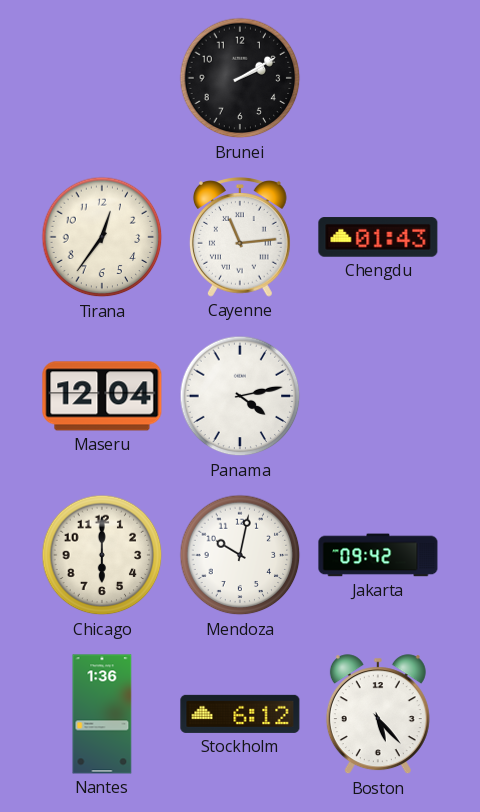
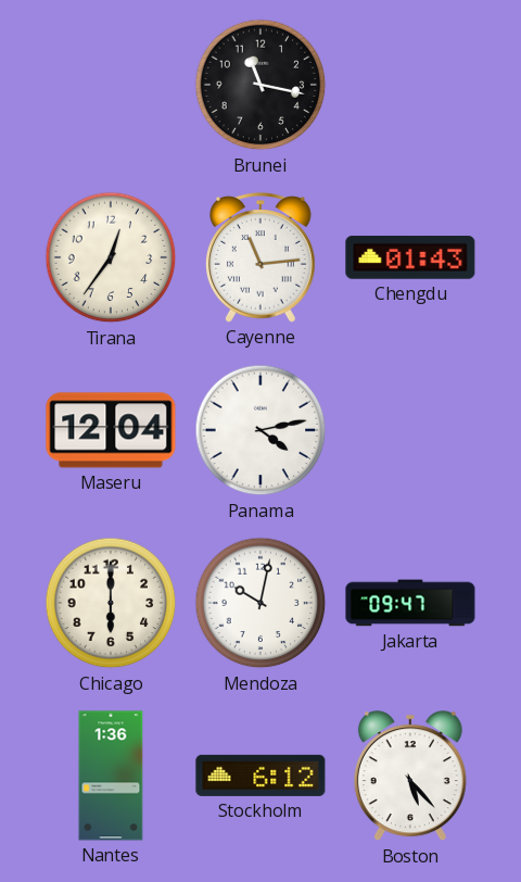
Brunei: 2:10 -> 11:17 (260, 85)
Jakarta: 09:42 -> 09:47 (410, 603)
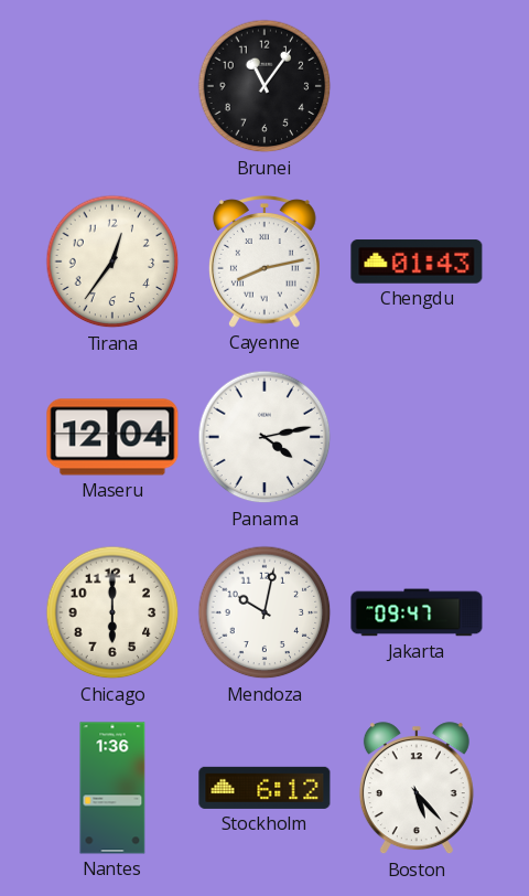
Brunei: 11:17 -> 11:06 (264, 86)
Cayenne: 11:14 -> 8:13 (264, 262)
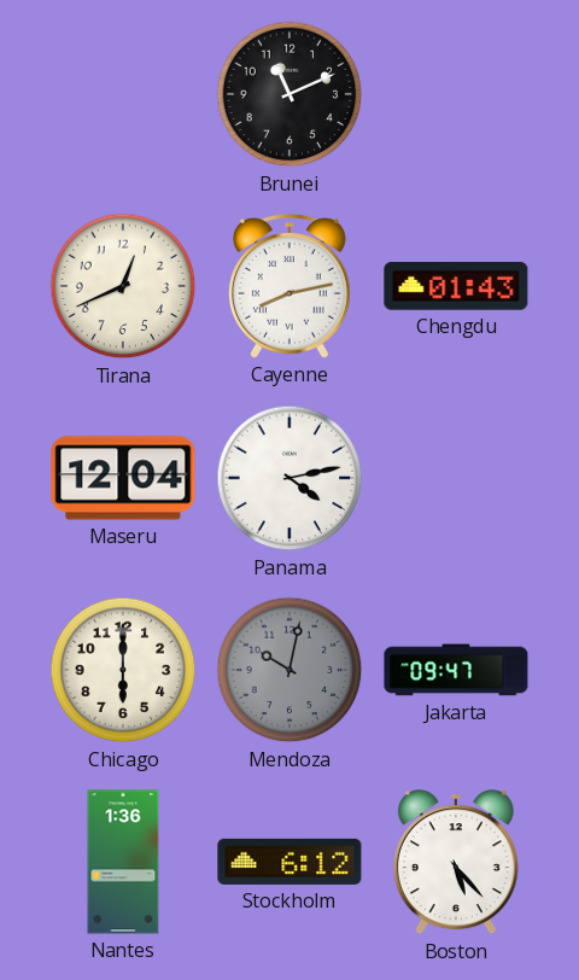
Brunei: 11:06 -> 11:11 (289, 94)
Tirana: 12:36 -> 12:41 (123, 286)
Mendoza dial: white -> grey (289, 670)
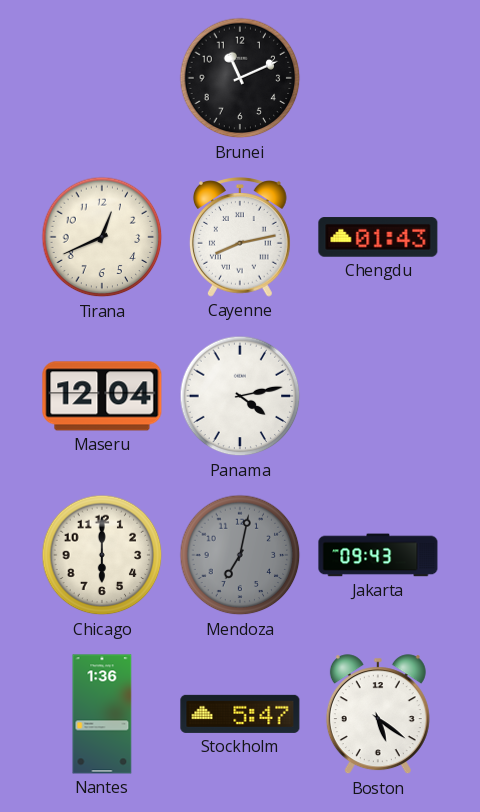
Mendoza: 10:02 -> 7:02 (240, 555)
Jakarta: 09:47 -> 09:43 (378, 555)
Stockholm: 6:12 -> 5:47 (240, 714)
Boston: 5:23 -> 5:21 (378, 715)
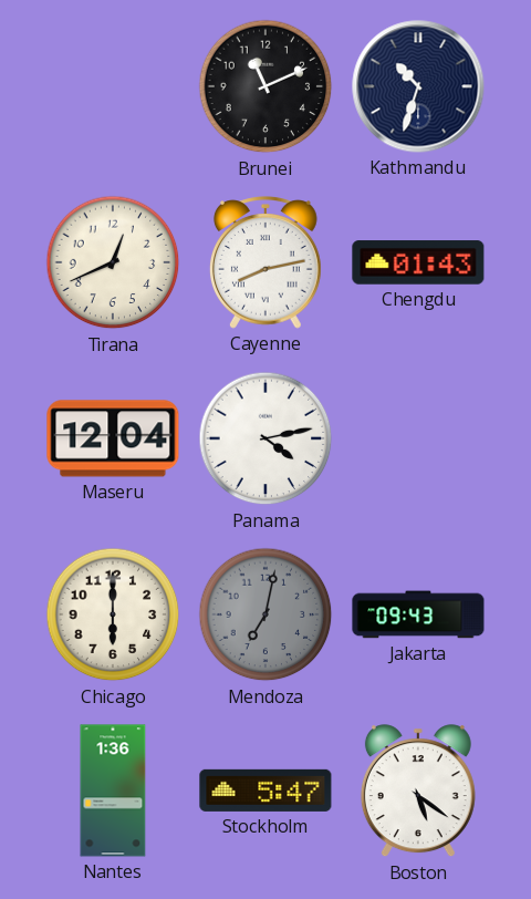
Kathmandu: none -> 10:33 (418, 86)
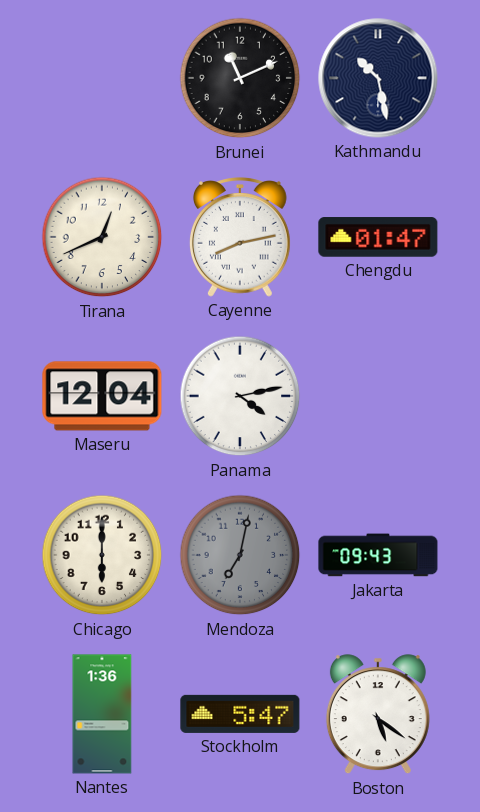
Kathmandu: 10:33 -> 10:28 (378, 78)
Chengdu: 01:43 -> 01:47 (378, 237)
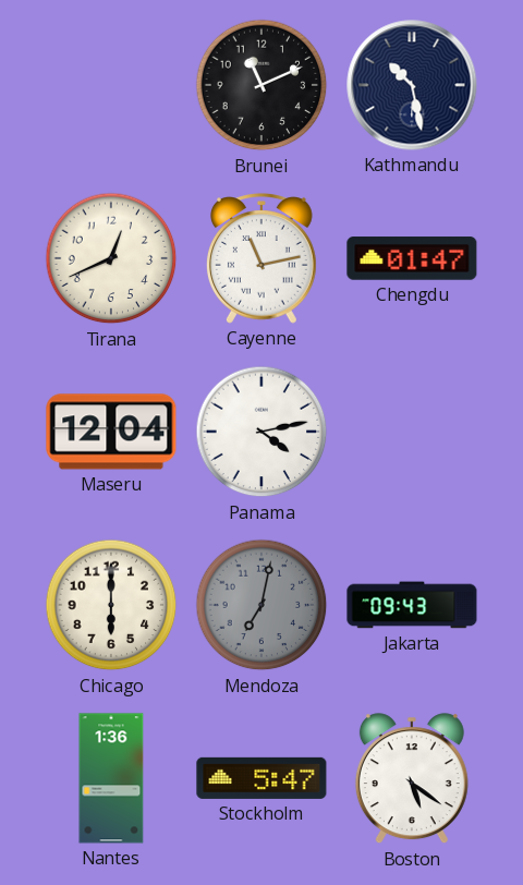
Cayenne: 8:13 -> 11:13 (261, 258)
